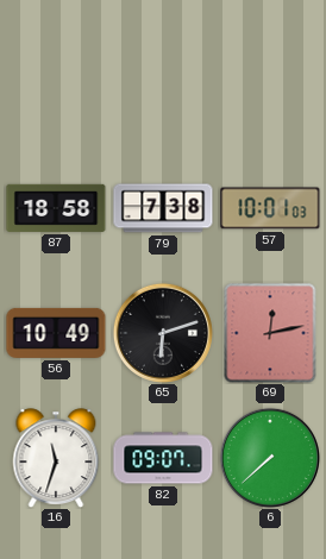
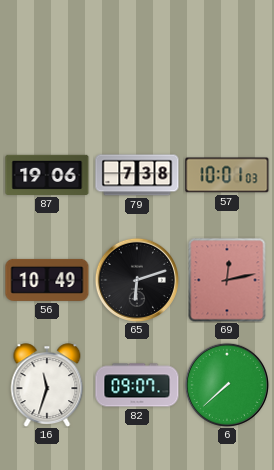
87: 18:58 -> 19:06 (47, 175)
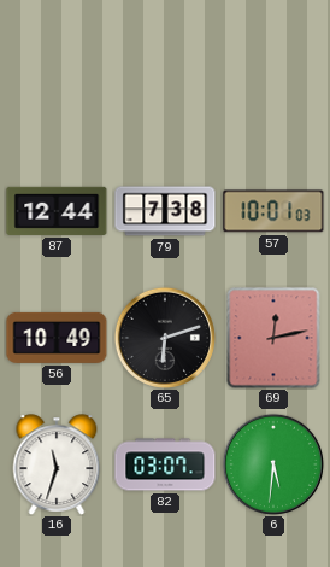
87: 19:06 -> 12:44 (57, 211)
82: 09:07 -> 03:07 (165, 464)
6: 7:38 -> 5:31 (273, 464)
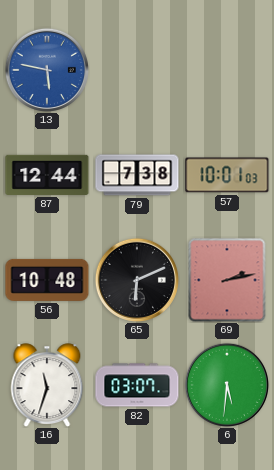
13: none -> 5:47 (47, 70)
56: 10:49 -> 10:48 (47, 280)
65: 6:12 -> 6:11 (137, 280)
69: 12:13 -> 2:13 (227, 280)
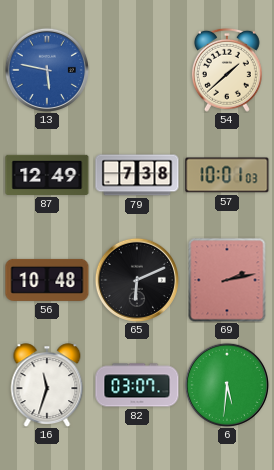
54: none -> 1:38 (227, 70)
87: 12:44 -> 12:49 (47, 175)
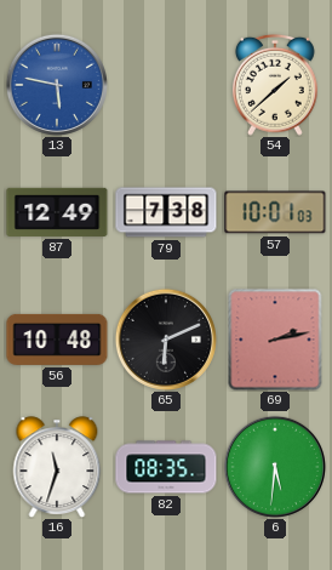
82: 03:07 -> 08:35 (166, 467)
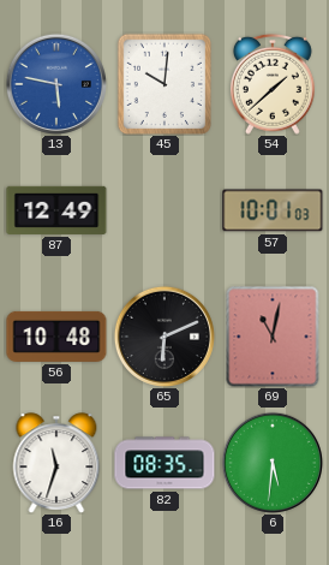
45: none -> 10:01 (163, 83)
79: 7:38 -> none (166, 212)
69: 2:13 -> 11:02 (273, 337)
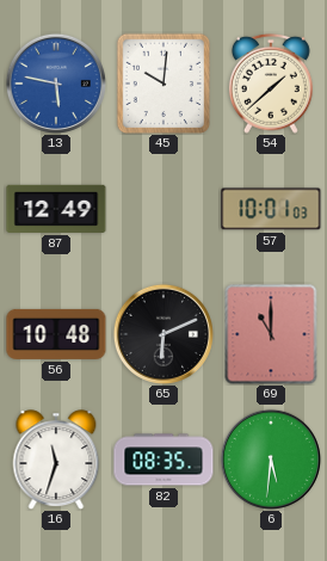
69: 11:02 -> 11:00 (271, 334)
